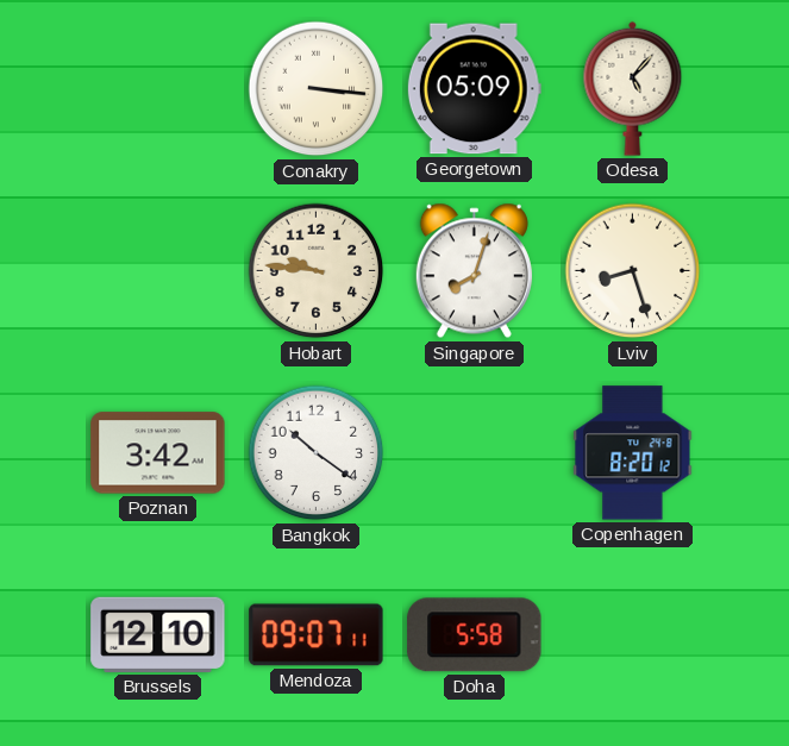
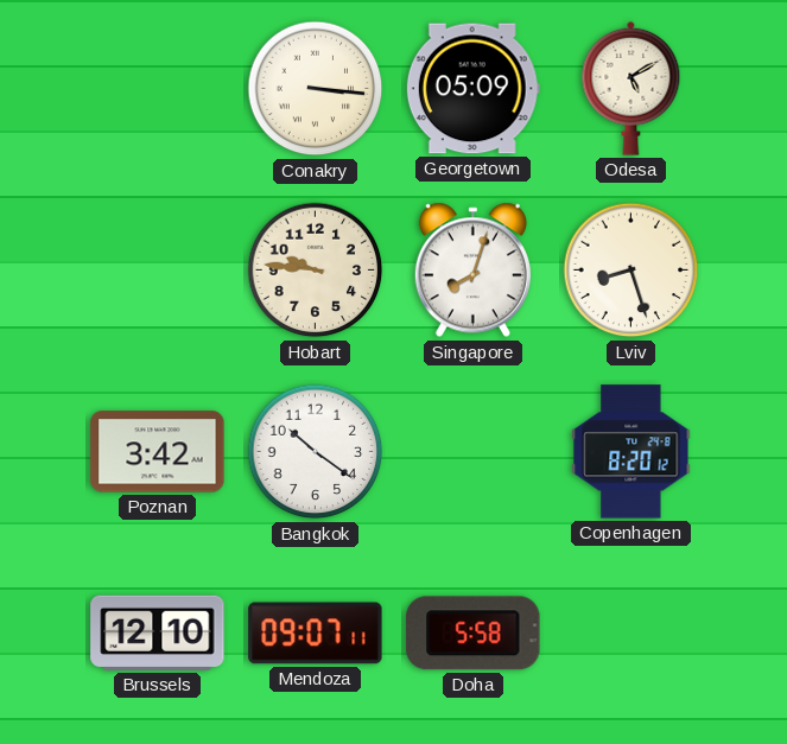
Odesa: 5:07 -> 5:10 (631, 88)
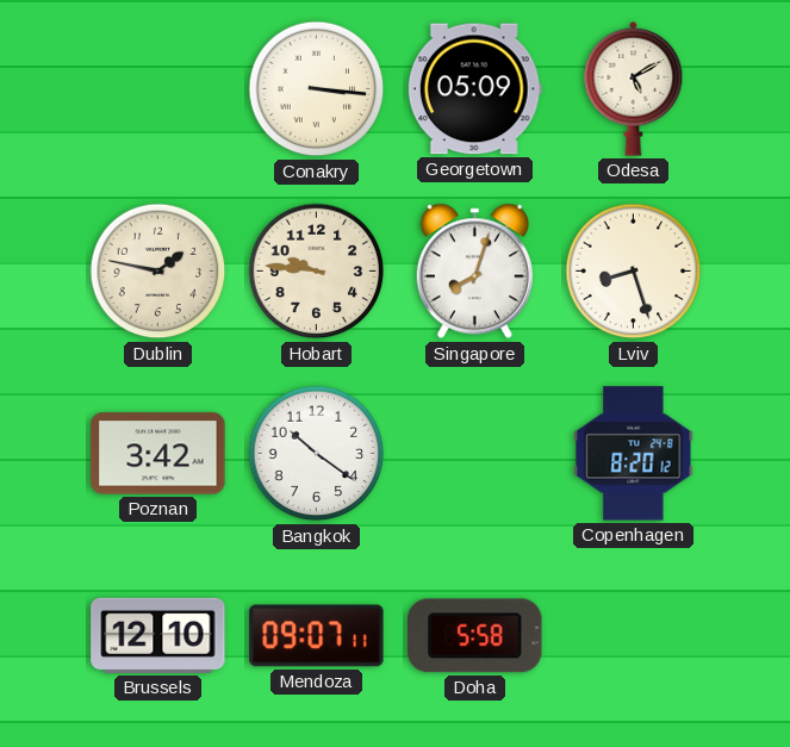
Dublin: none -> 1:47 (158, 272)
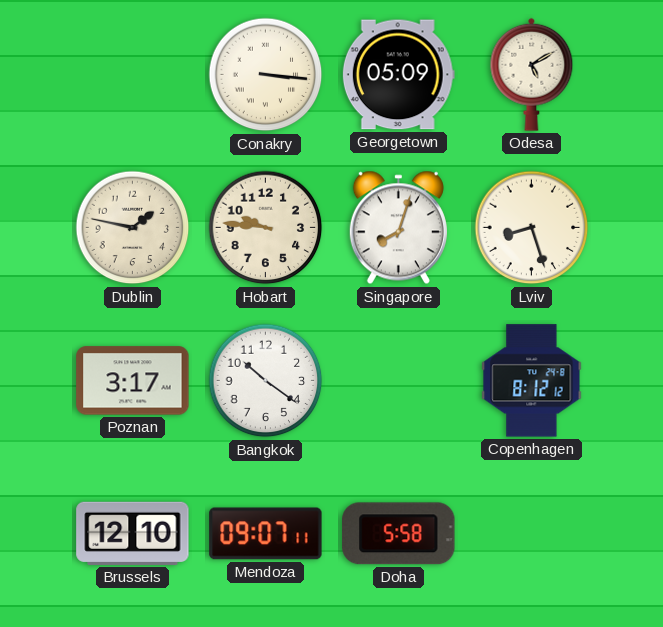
Poznan: 3:42 -> 3:17 (133, 381)
Copenhagen: 8:20 -> 8:12 (532, 381)
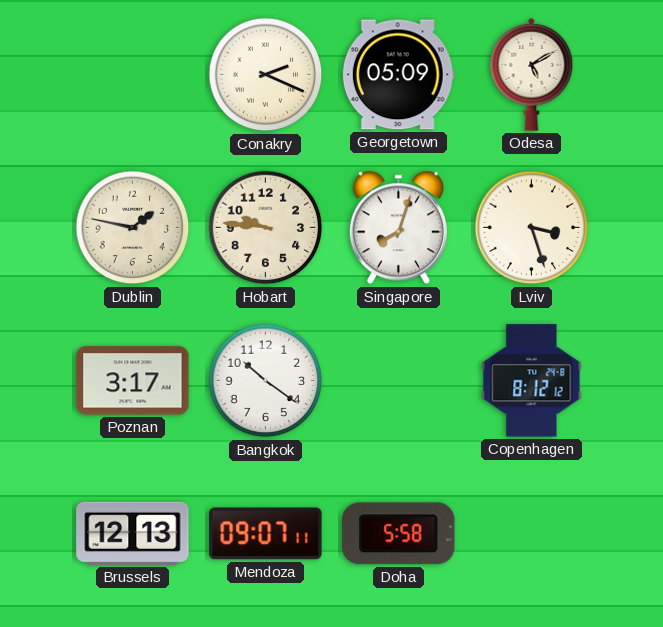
Conakry: 3:16 -> 2:19 (266, 75)
Lviv: 8:27 -> 3:27 (532, 228)
Brussels: 12:10 -> 12:13 (133, 533)
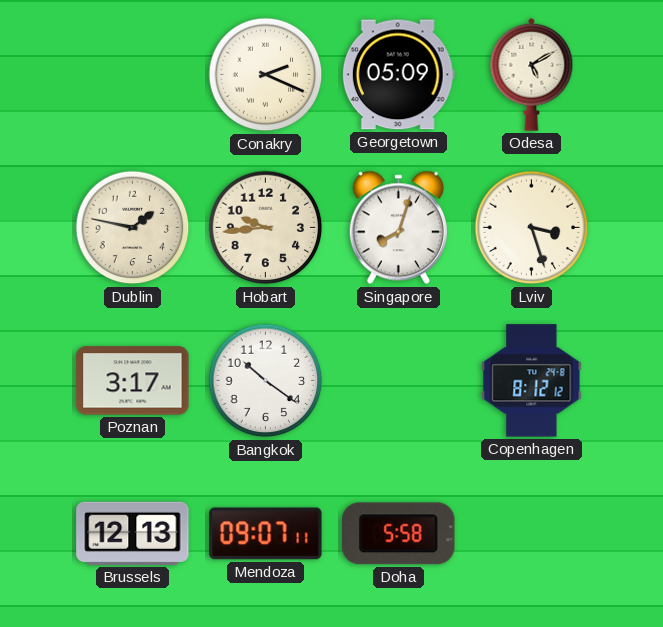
Hobart: 9:46 -> 9:44 (266, 228)
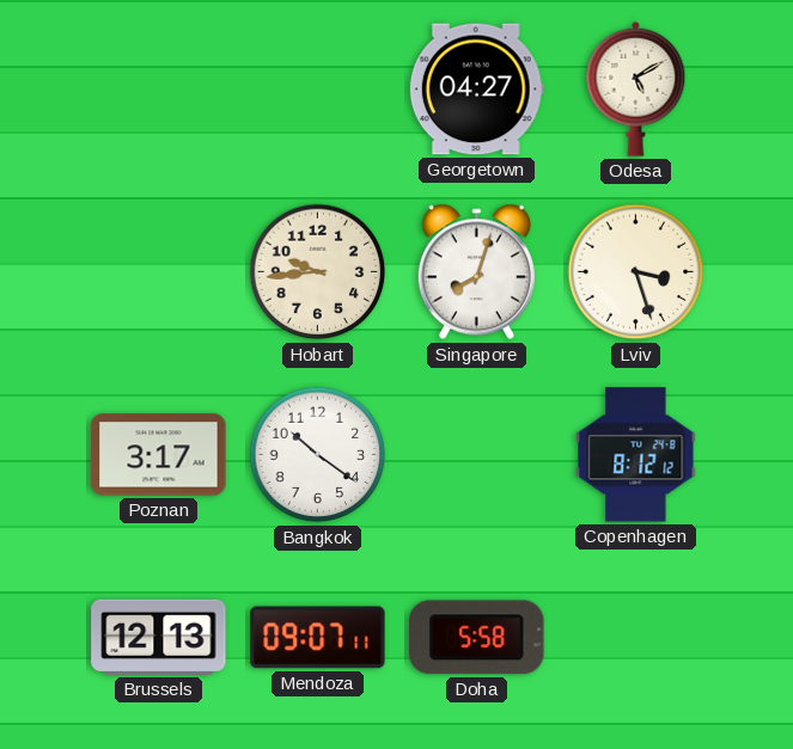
Conakry: 2:19 -> none (266, 75)
Georgetown: 05:09 -> 04:27 (476, 90)
Dublin: 1:47 -> none (133, 228)
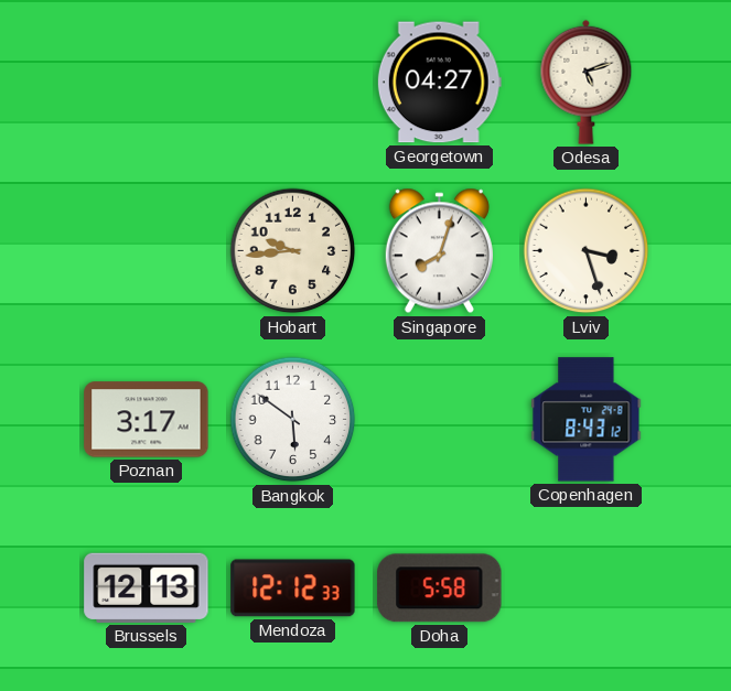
Odesa: 5:10 -> 5:12 (587, 82)
Bangkok: 10:21 -> 5:51 (293, 420)
Copenhagen: 8:12 -> 8:43 (587, 420)
Mendoza: 09:07 -> 12:12 (293, 589)
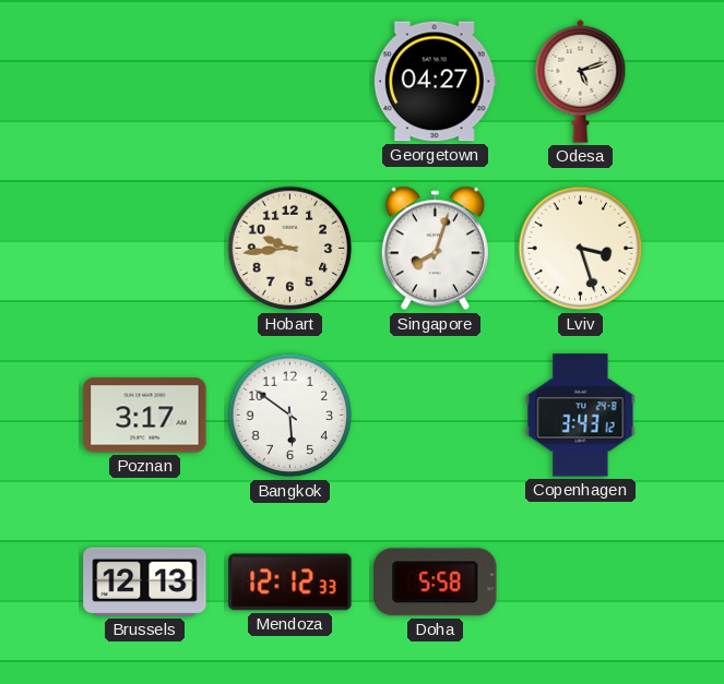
Copenhagen: 8:43 -> 3:43 (581, 416)
